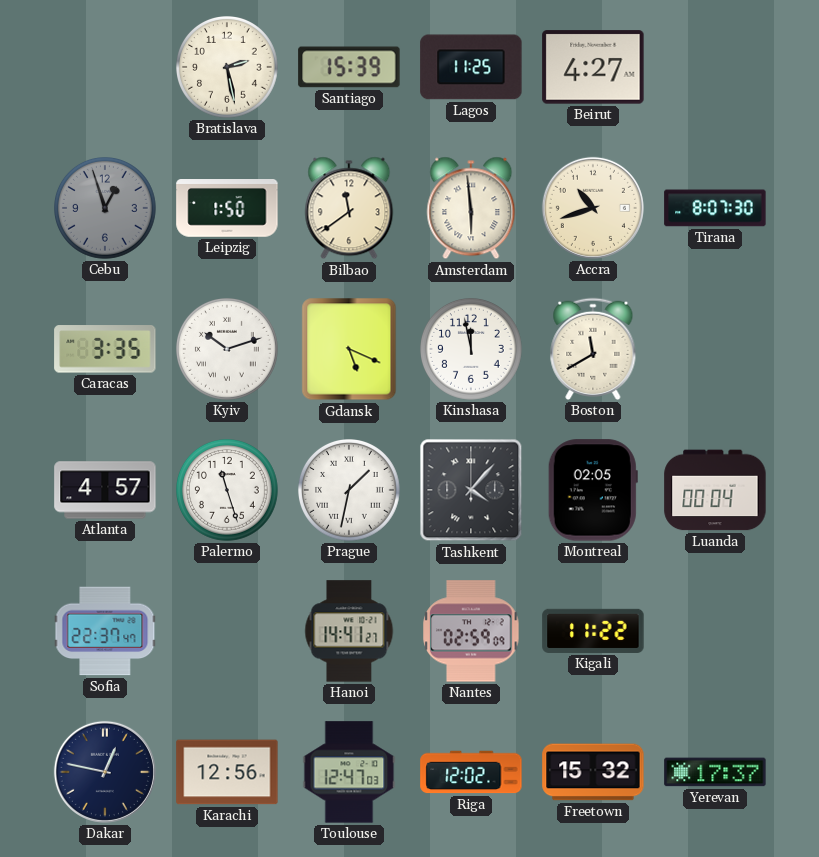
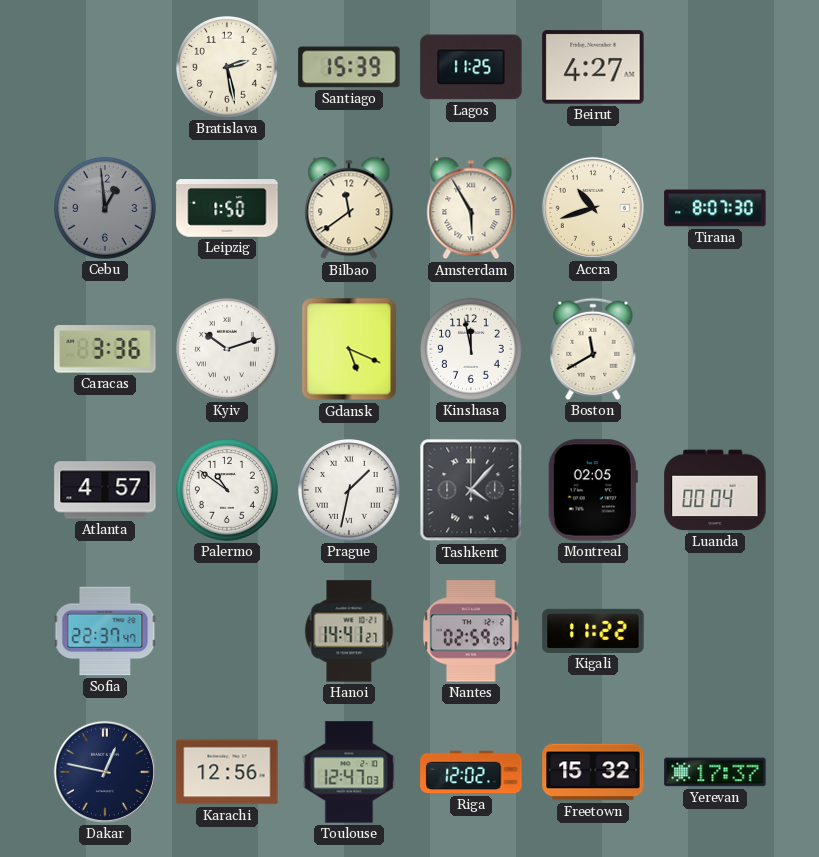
Cebu: 12:57 -> 12:59 (106, 209)
Amsterdam: 5:59 -> 5:55 (471, 208)
Caracas: 3:35 -> 3:36 (105, 349)
Palermo: 11:27 -> 10:51 (228, 491)
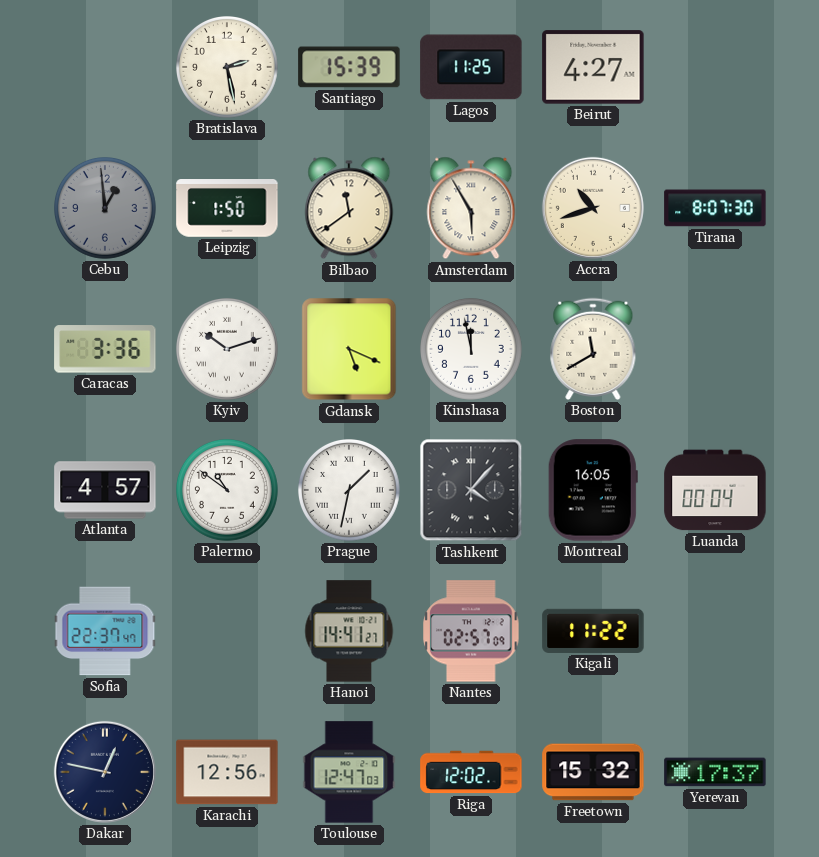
Montreal: 02:05 -> 16:05 (593, 490)
Nantes: 02:59 -> 02:57 (471, 631)
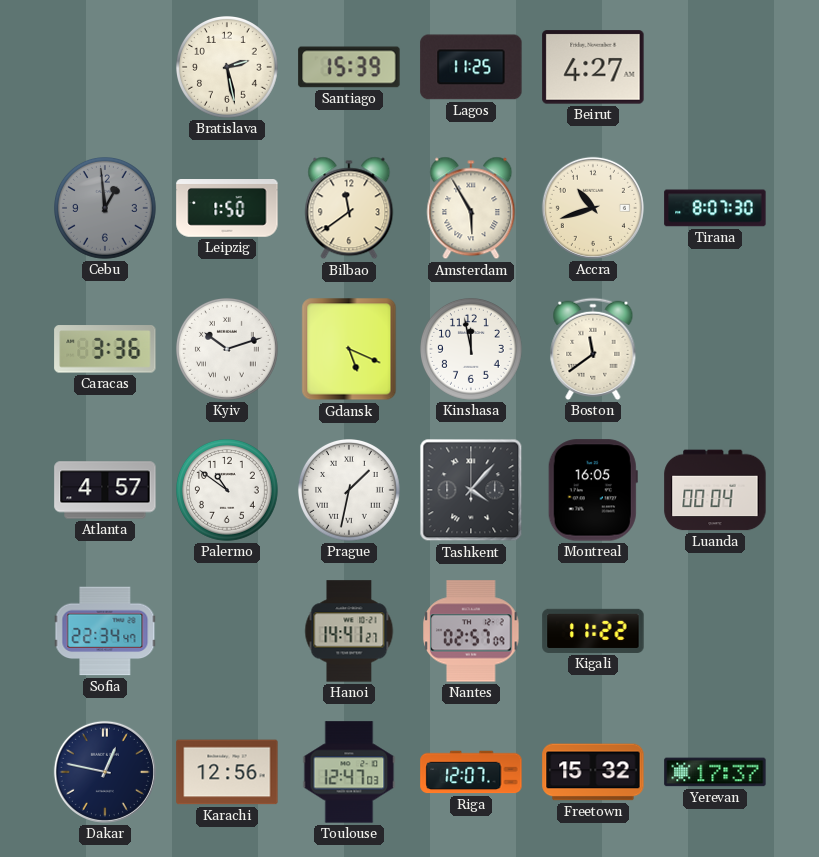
Boston: 11:40 -> 11:39 (593, 349)
Sofia: 22:37 -> 22:34 (105, 631)
Riga: 12:02 -> 12:07 (471, 772)
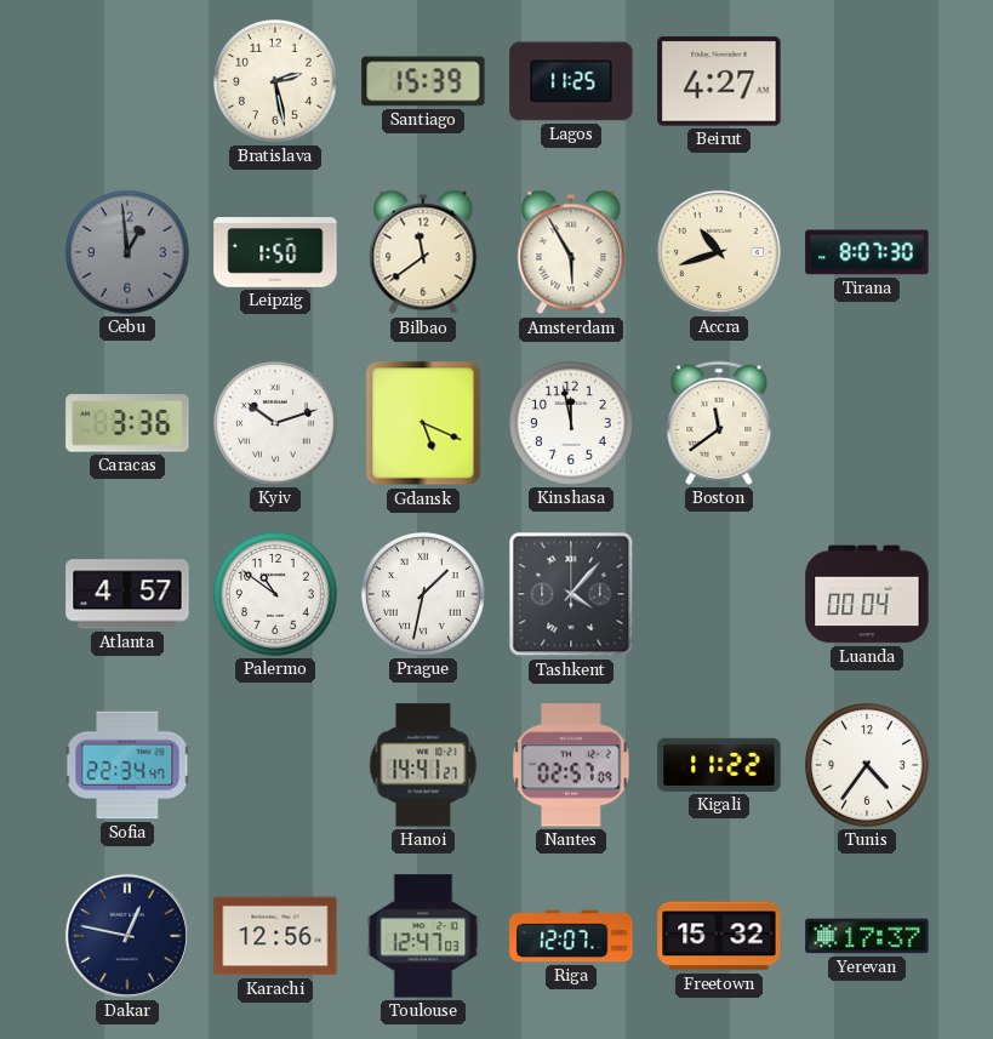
Montreal: 16:05 -> none (593, 490)
Tunis: none -> 4:36 (868, 766)
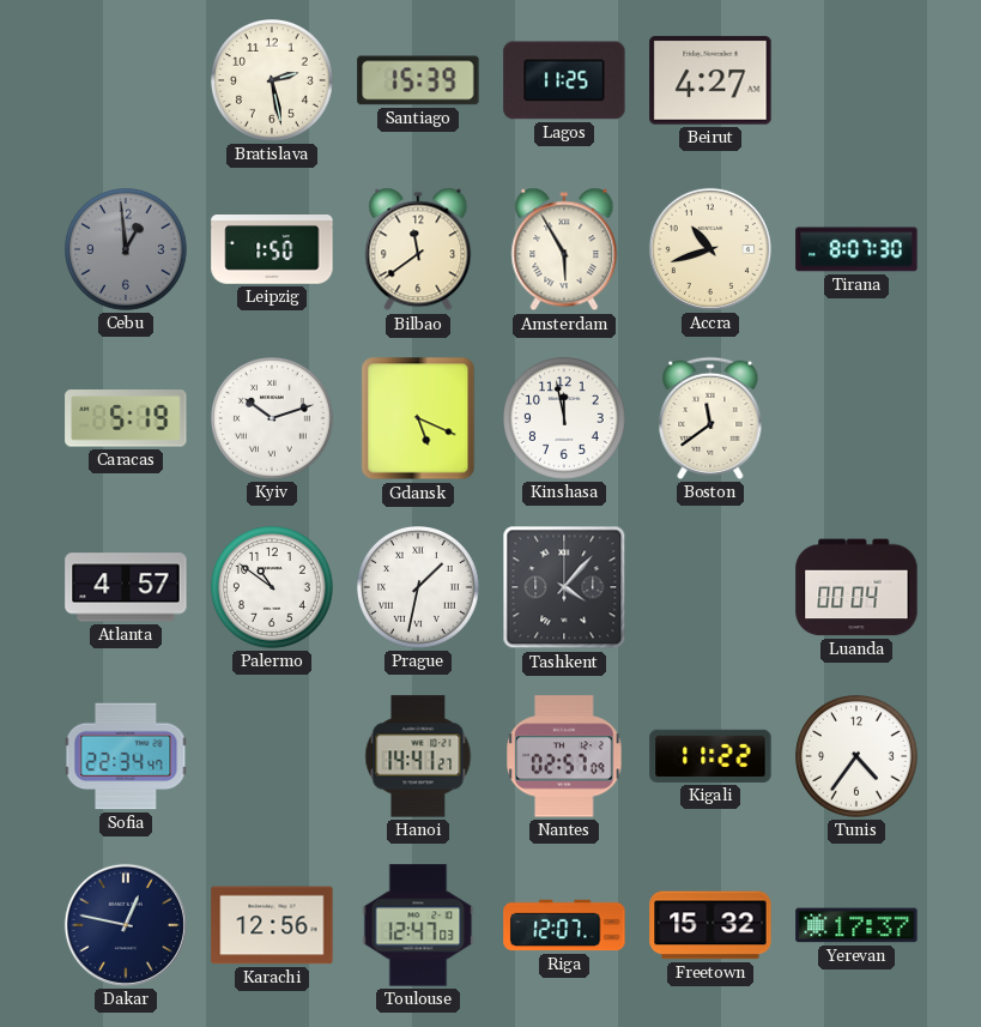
Caracas: 3:36 -> 5:19 (126, 418)
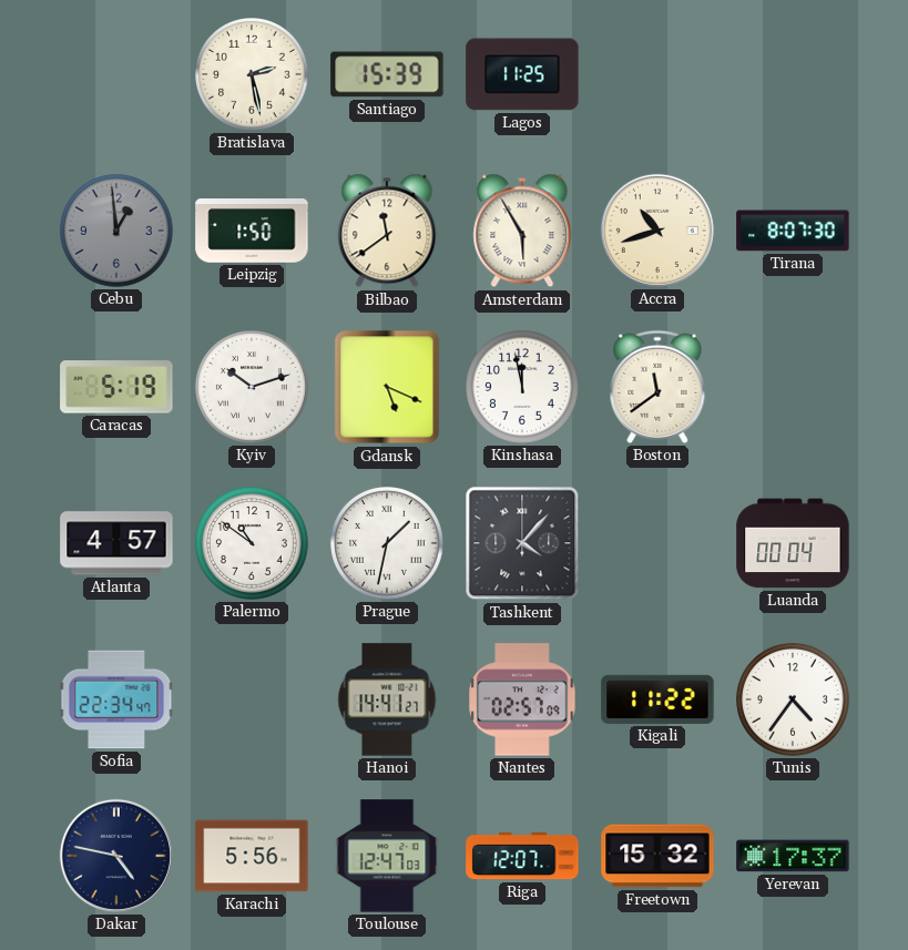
Beirut: 4:27 -> none (710, 80)
Dakar: 12:47 -> 4:47 (116, 856)
Karachi: 12:56 -> 5:56 (252, 856)
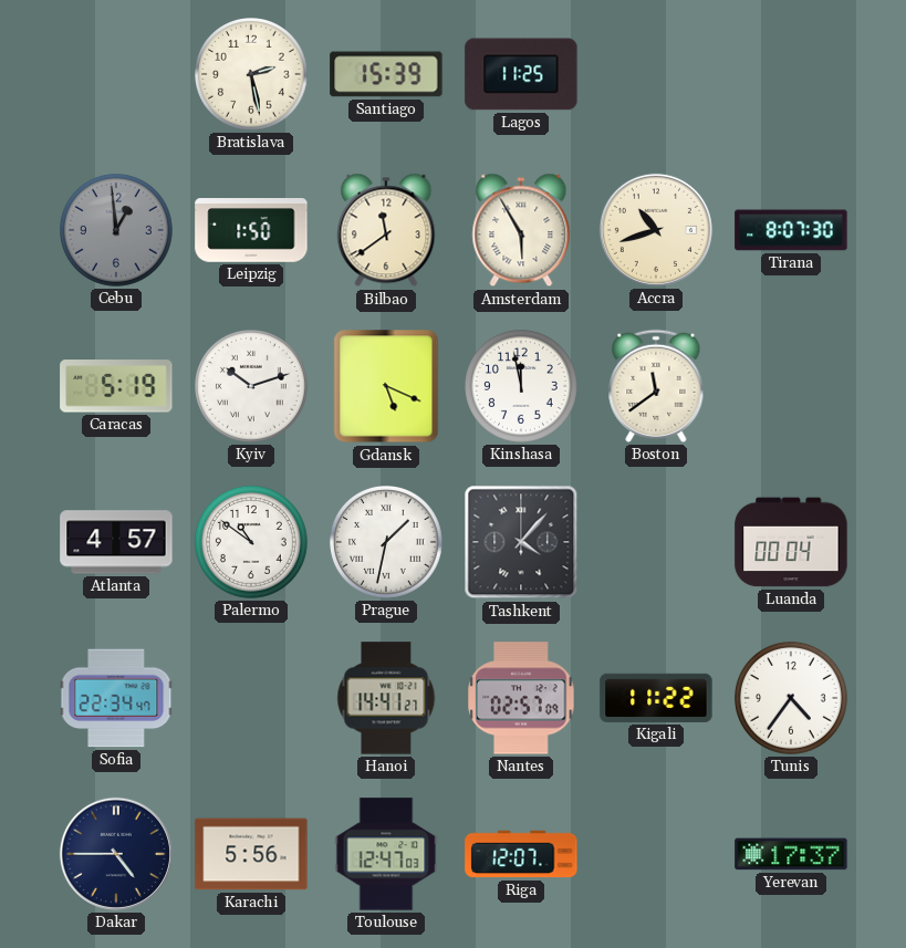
Dakar: 4:47 -> 4:45 (116, 854)
Freetown: 15:32 -> none (657, 856)
